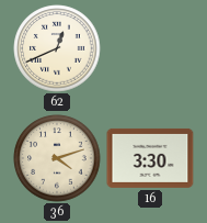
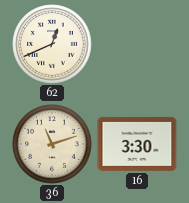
36: 4:12 -> 11:12 (52, 144)
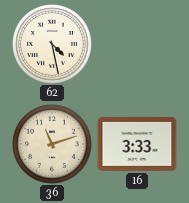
62: 12:41 -> 4:28 (52, 44)
16: 3:30 -> 3:33 (137, 144)
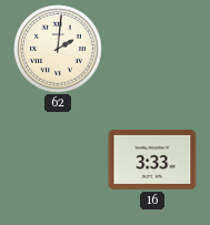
62: 4:28 -> 2:01 (58, 49)
36: 11:12 -> none (52, 144)
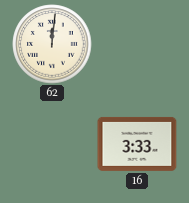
62: 2:01 -> 12:01 (52, 44)
